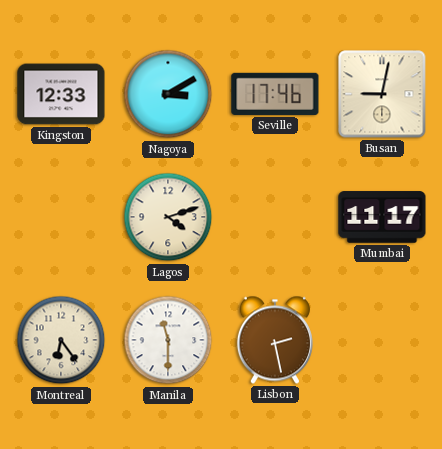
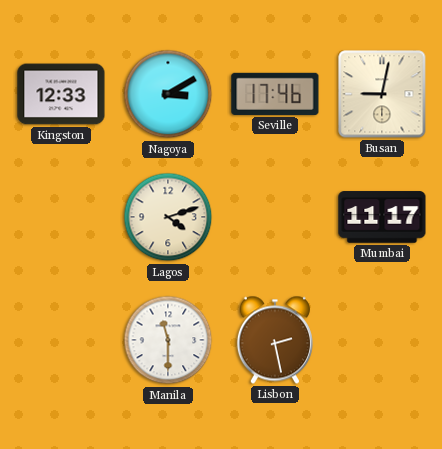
Montreal: 6:24 -> none (61, 340)
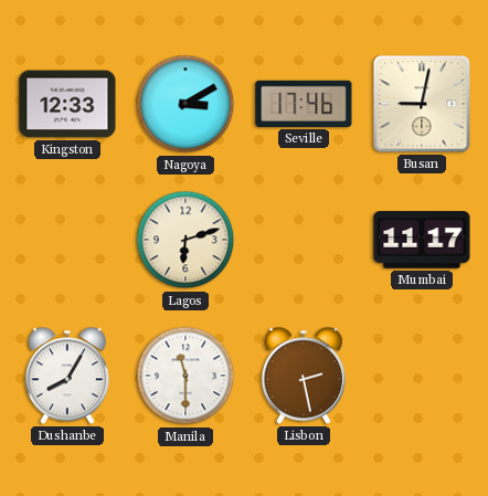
Lagos: 4:12 -> 6:12 (185, 240)
Dushanbe: none -> 8:05 (67, 376)
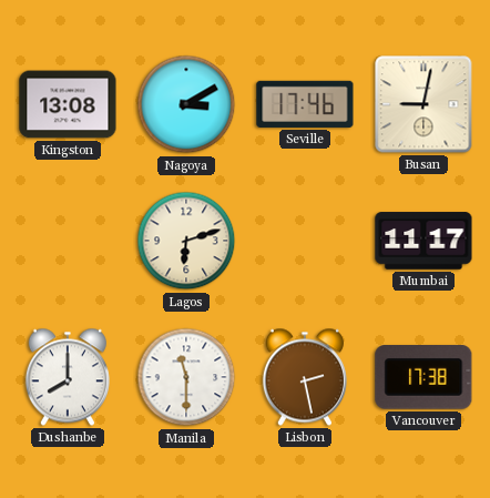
Kingston: 12:33 -> 13:08 (68, 104)
Dushanbe: 8:05 -> 8:00 (68, 377)
Vancouver: none -> 17:38 (423, 378)
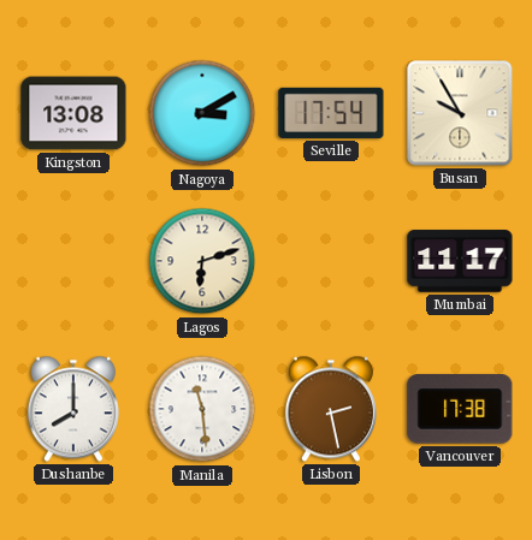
Seville: 17:46 -> 17:54 (331, 113)
Busan: 9:02 -> 9:55 (460, 113)
Manila: 11:30 -> 11:29 (202, 409)
